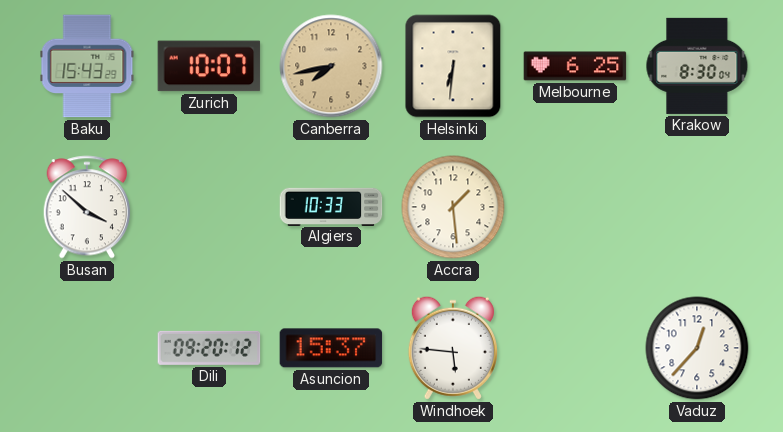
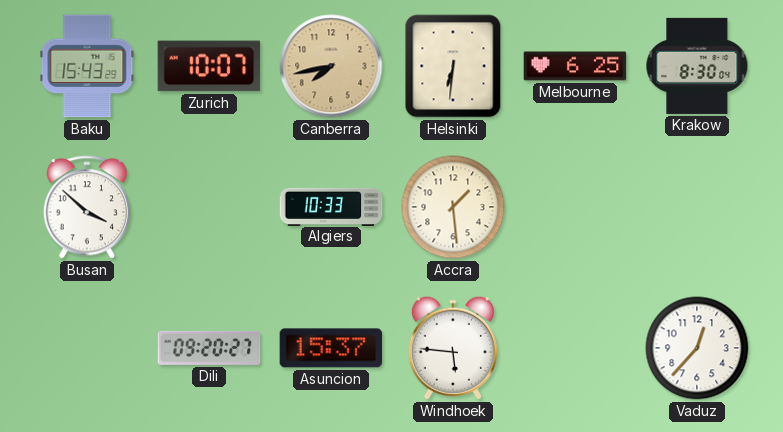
Dili: 09:20:12 -> 09:20:27 (209, 348)
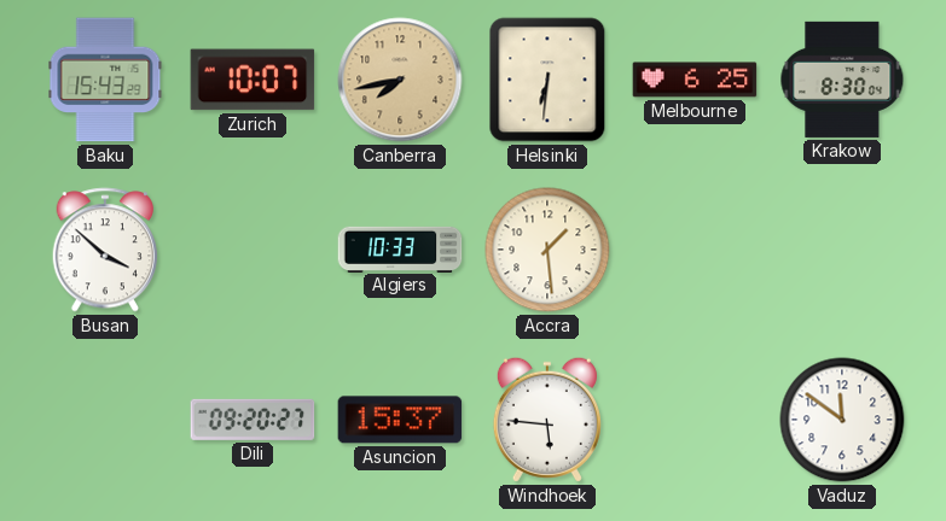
Vaduz: 12:37 -> 11:51 (842, 420)
